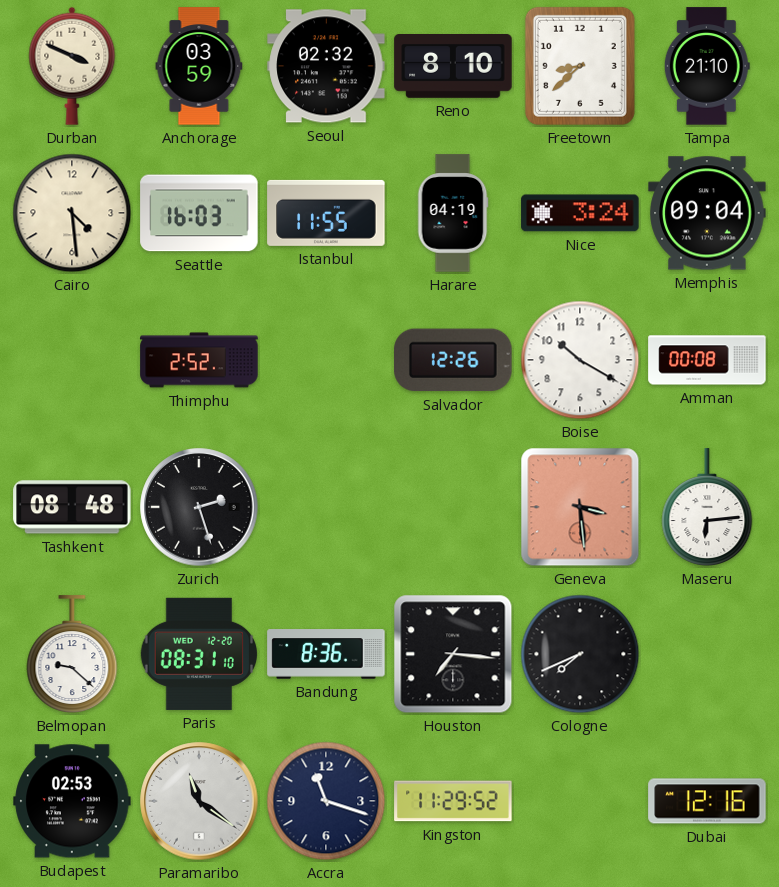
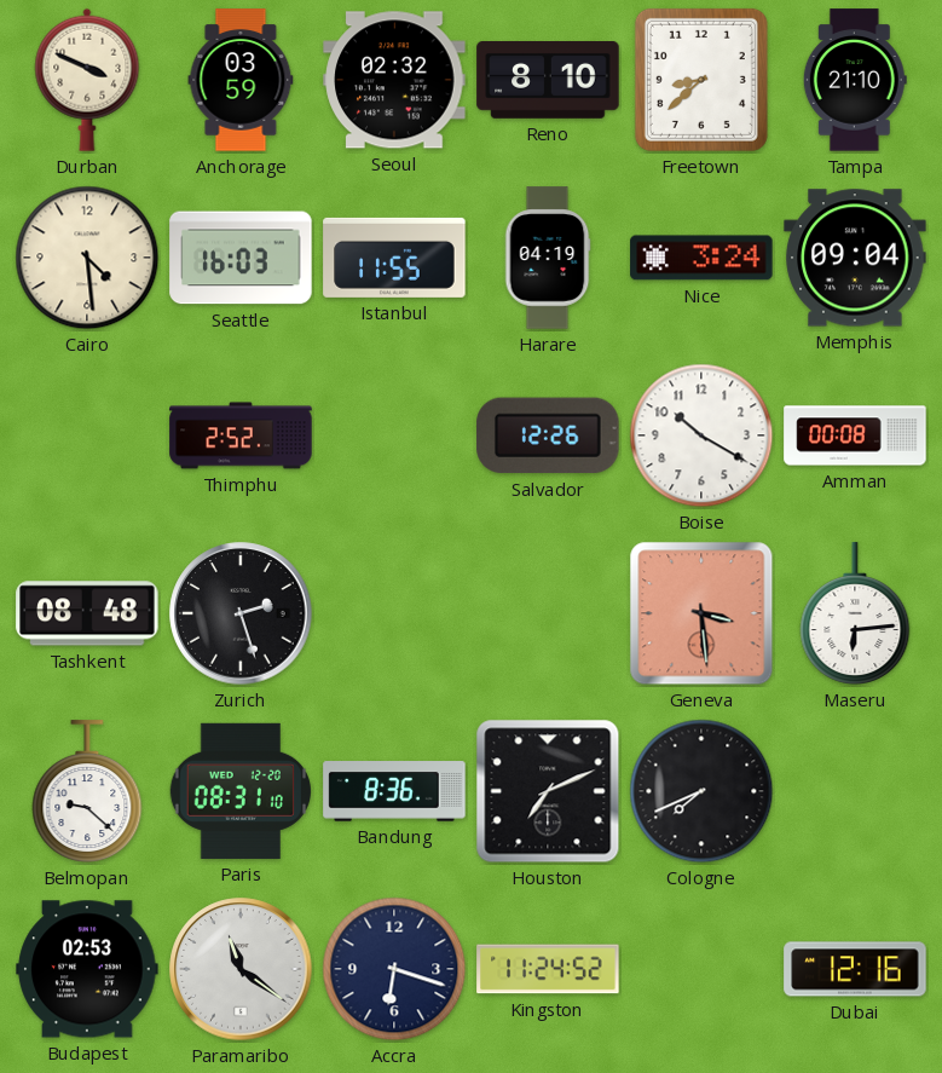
Houston: 7:16 -> 7:11 (548, 791)
Accra: 11:18 -> 6:18 (394, 969)
Kingston: 11:29 -> 11:24 (548, 969)
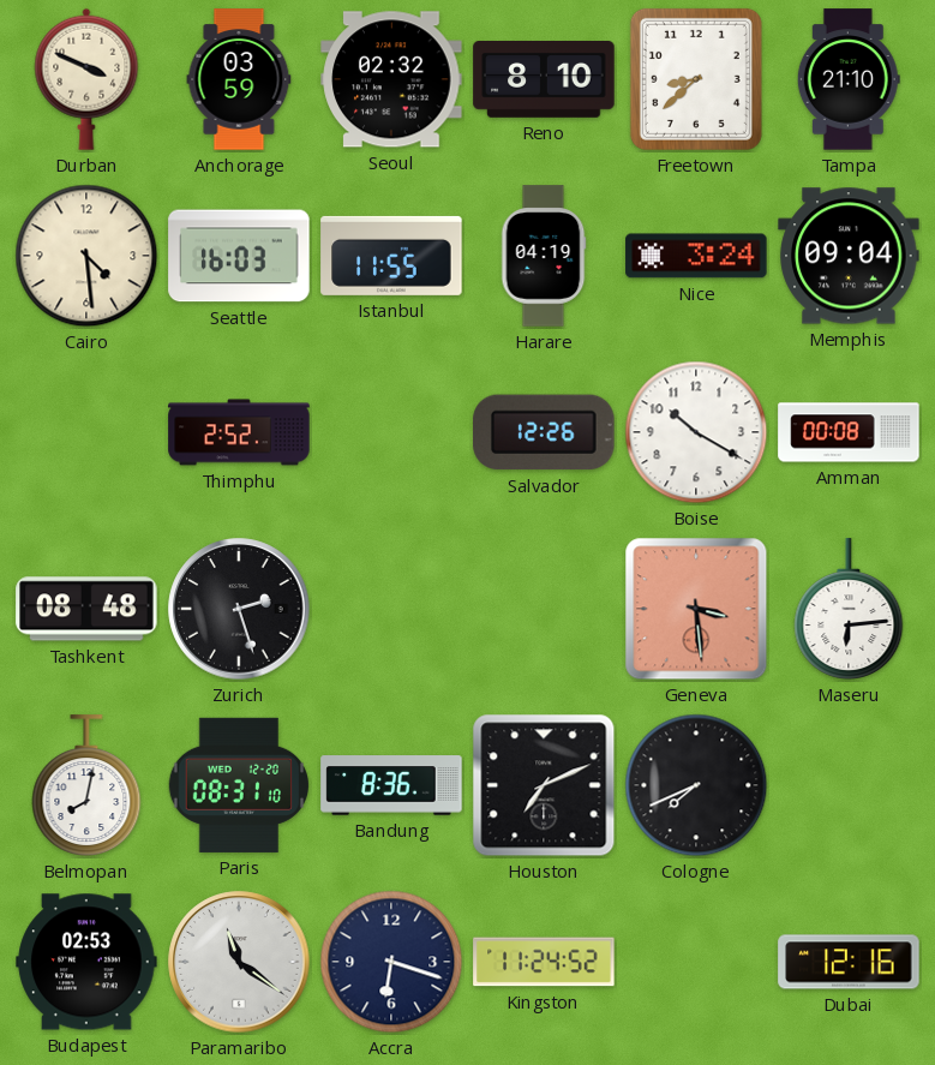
Belmopan: 9:22 -> 8:02 (86, 785)
